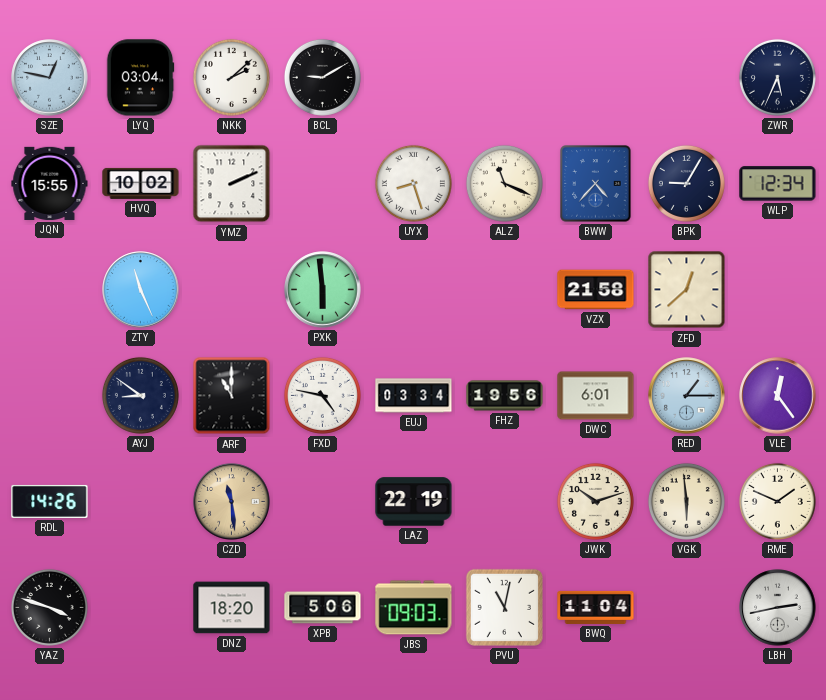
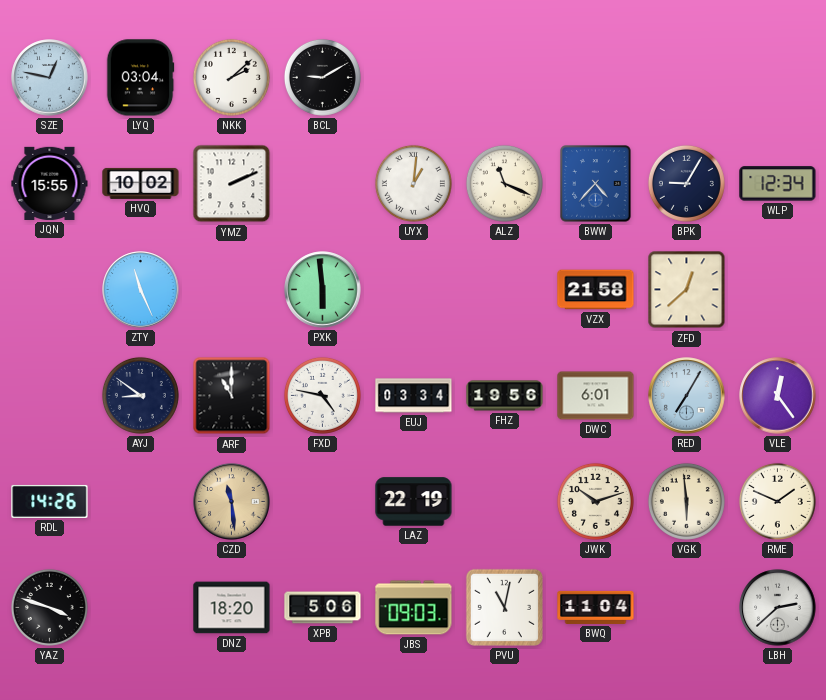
ZWR: 5:34 -> none (777, 77)
UYX: 8:27 -> 1:01 (413, 183)
RED: 1:15 -> 7:05 (687, 396)
LBH: 2:43 -> 2:38 (778, 608)
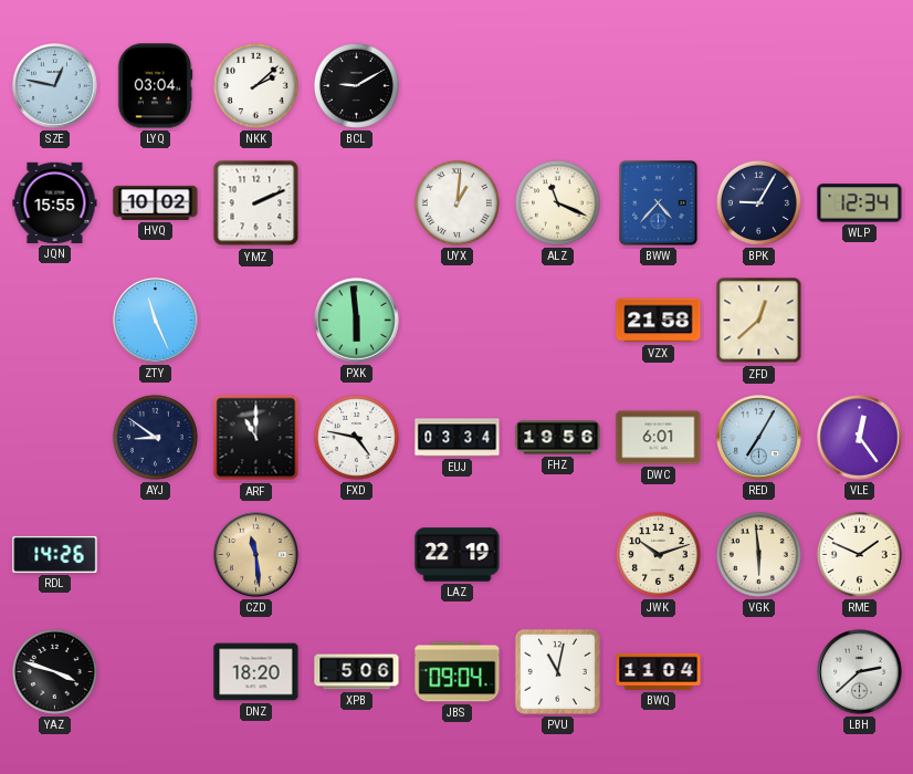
JBS: 09:03 -> 09:04 (458, 672)
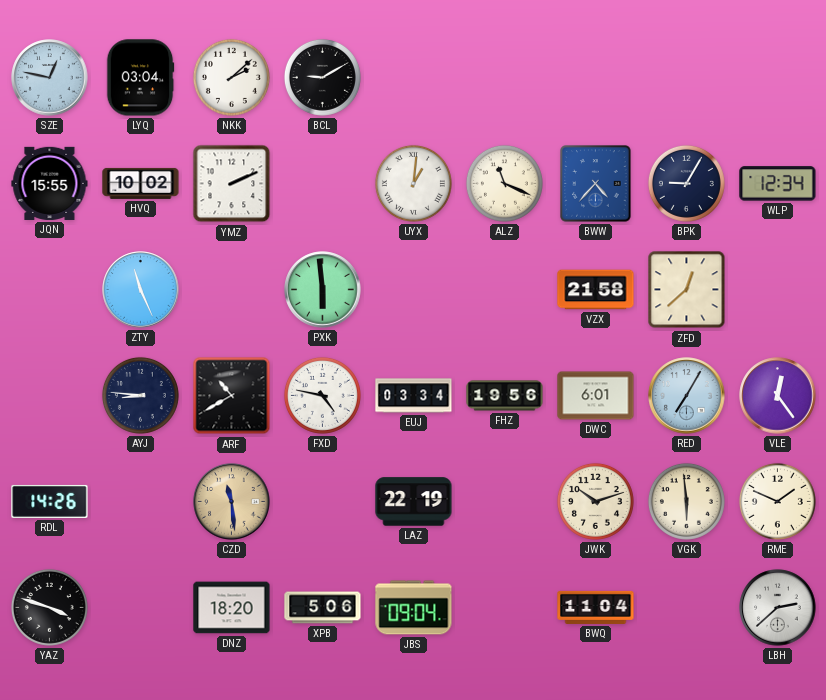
AYJ: 8:51 -> 8:46 (140, 395)
ARF: 11:00 -> 10:40 (232, 396)
PVU: 11:02 -> none (557, 671)
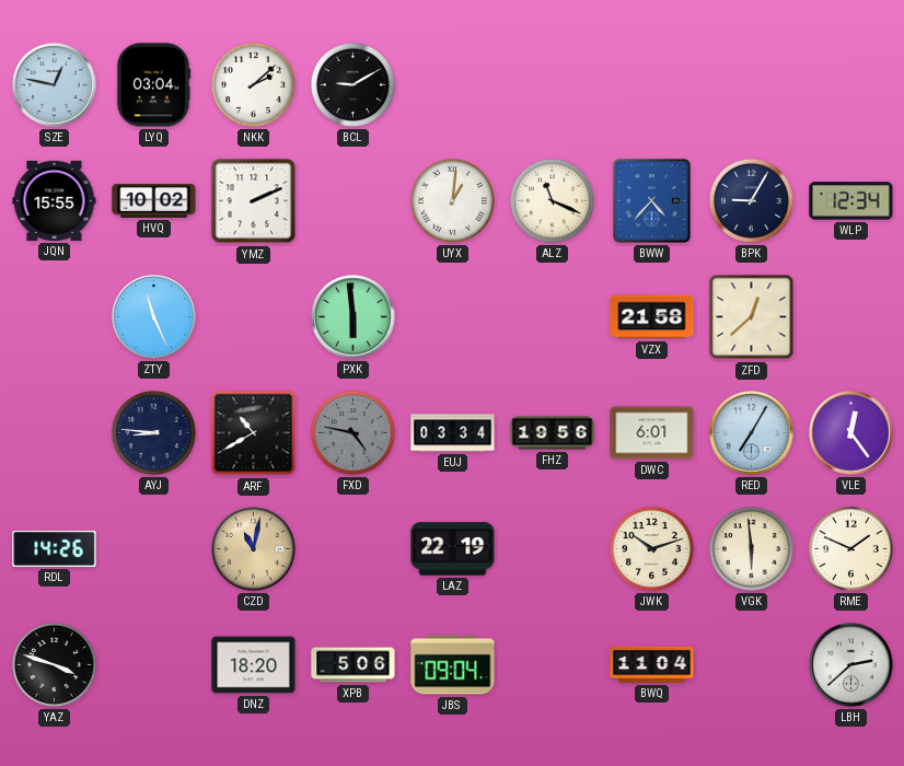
FXD dial: white -> grey (352, 432)
CZD: 11:29 -> 11:02 (254, 549)
